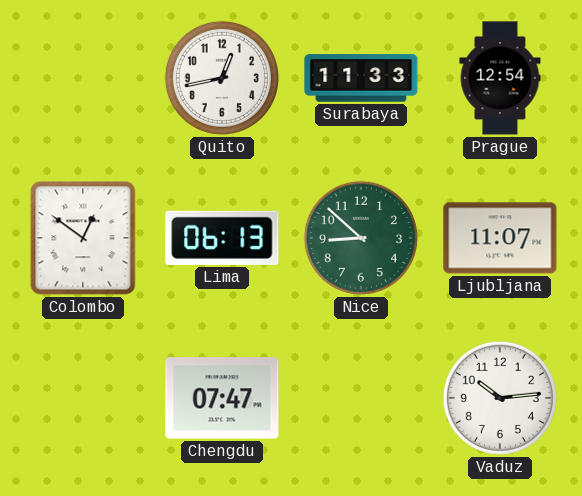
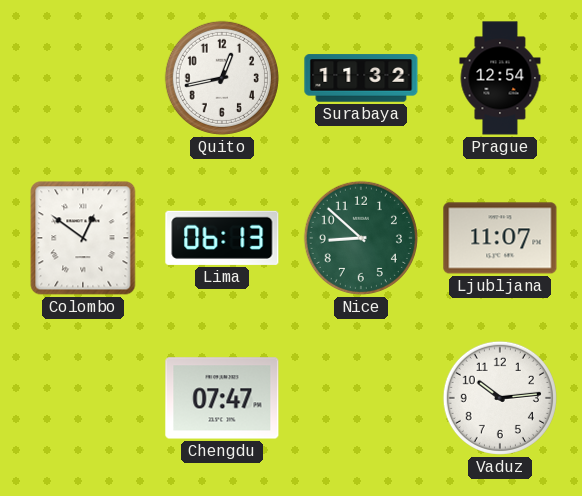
Surabaya: 11:33 -> 11:32 (361, 78)
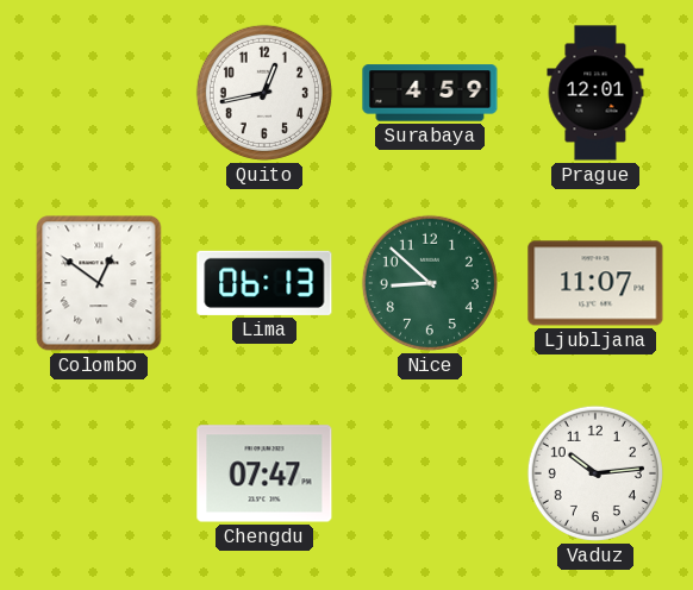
Surabaya: 11:32 -> 4:59 (430, 93)
Prague: 12:54 -> 12:01 (595, 93)
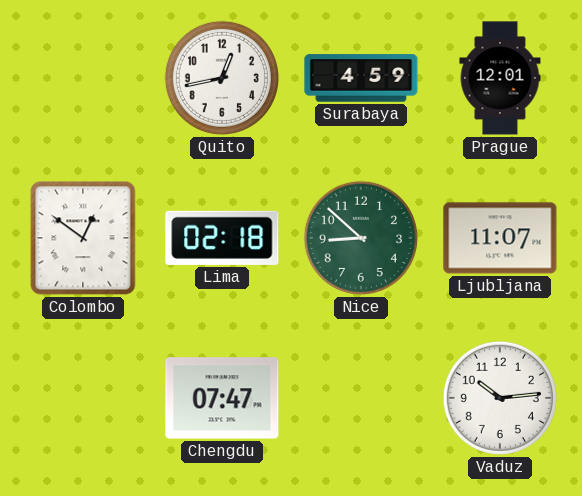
Lima: 06:13 -> 02:18 (222, 238)
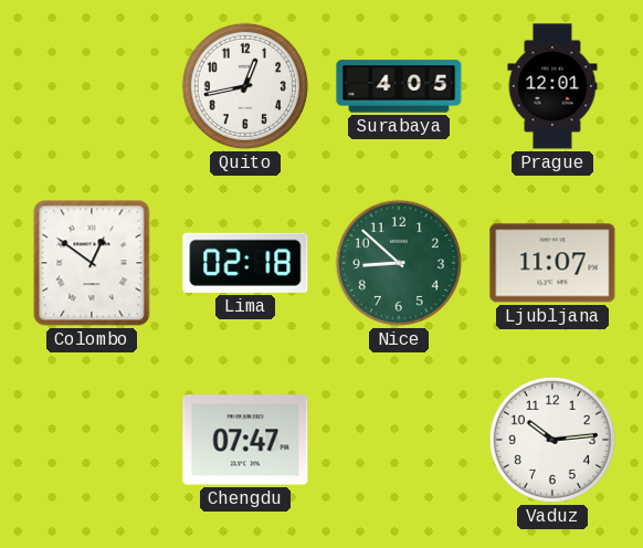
Surabaya: 4:59 -> 4:05 (399, 86)
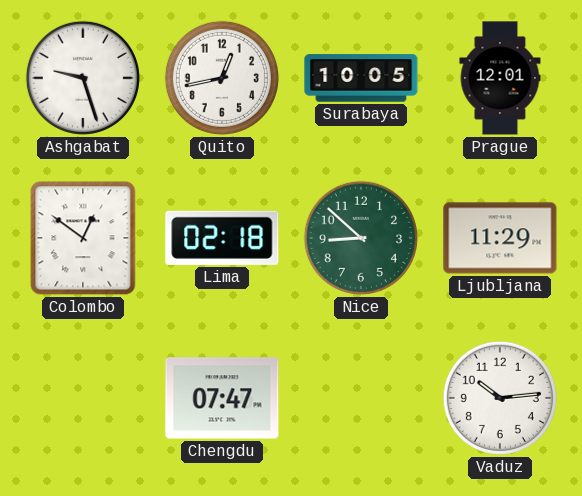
Ashgabat: none -> 9:27 (83, 78)
Surabaya: 4:05 -> 10:05 (361, 78)
Ljubljana: 11:07 -> 11:29 (500, 238)
